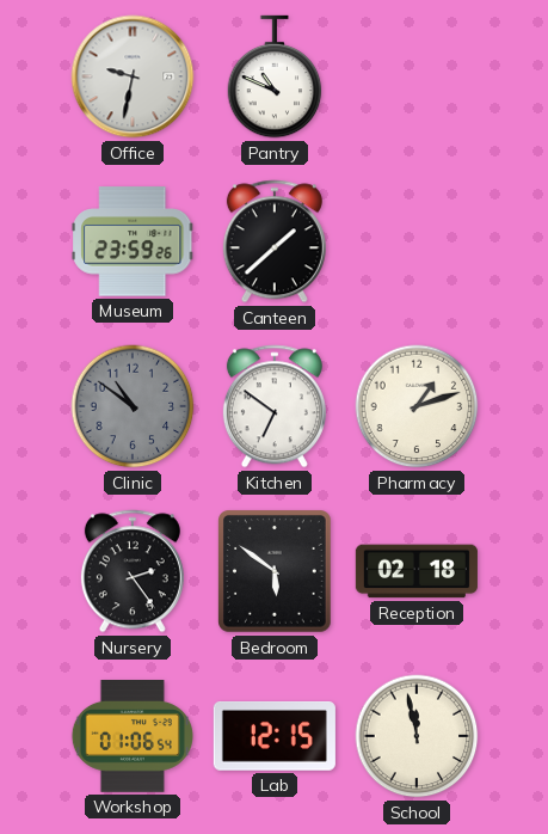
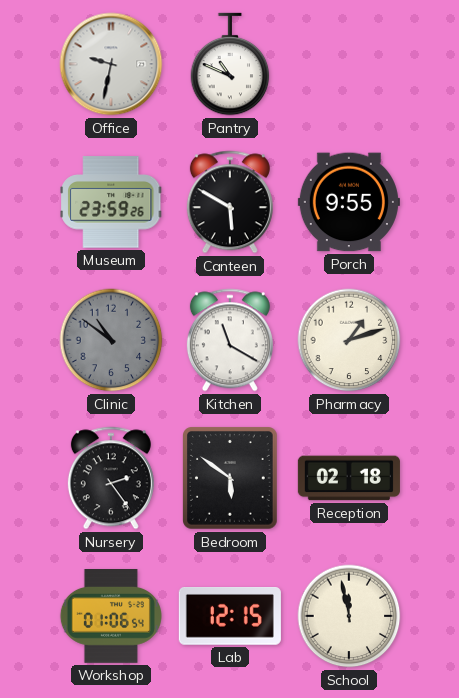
Canteen: 1:38 -> 5:50 (230, 202)
Porch: none -> 9:55 (349, 202)
Kitchen: 6:51 -> 11:20 (230, 340)
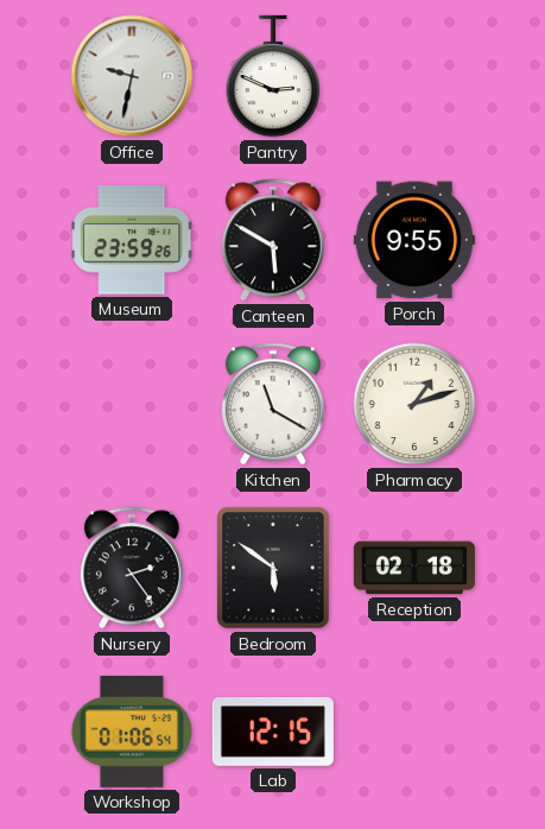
Pantry: 10:49 -> 2:49 (273, 76)
Clinic: 10:51 -> none (111, 340)
School: 11:58 -> none (349, 616)
